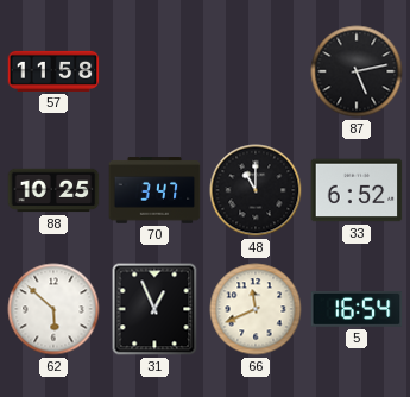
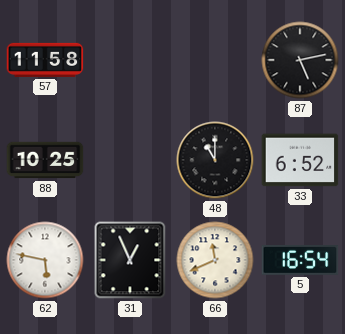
70: 3:47 -> none (154, 190)
62: 5:52 -> 5:47 (45, 260)
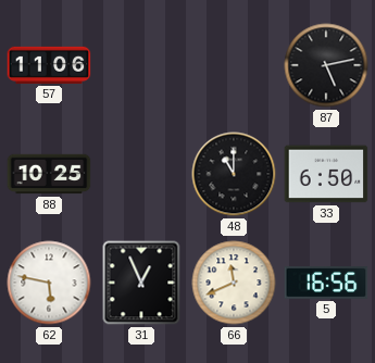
57: 11:58 -> 11:06 (49, 65)
33: 6:52 -> 6:50 (326, 174)
5: 16:54 -> 16:56 (326, 283)
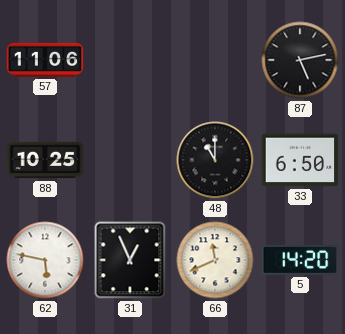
5: 16:56 -> 14:20 (300, 260)
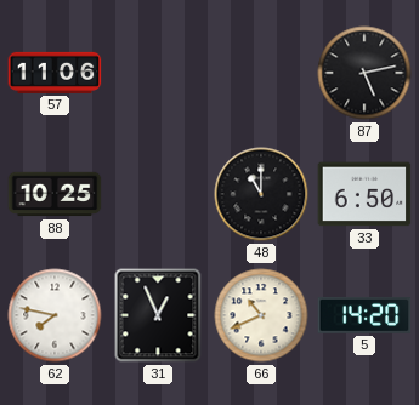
62: 5:47 -> 7:47 (55, 315)
66: 11:41 -> 10:41 (261, 315)
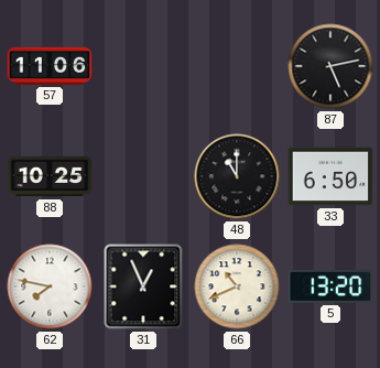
5: 14:20 -> 13:20 (330, 286)
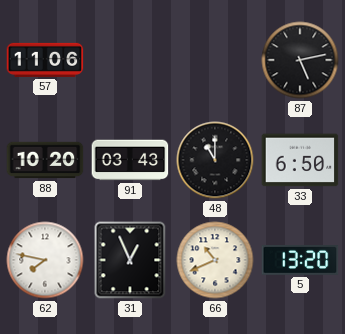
88: 10:25 -> 10:20 (45, 160)
91: none -> 03:43 (130, 160)
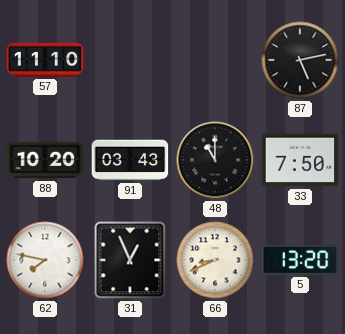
57: 11:06 -> 11:10 (45, 60)
33: 6:50 -> 7:50 (300, 160)
66: 10:41 -> 8:41 (215, 260)
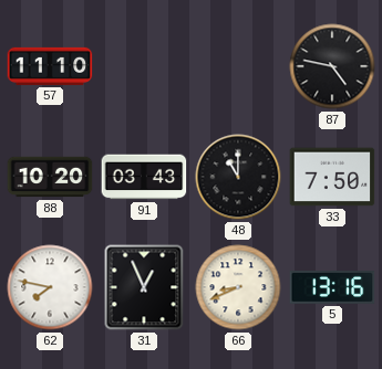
87: 5:13 -> 4:47 (332, 66)
5: 13:20 -> 13:16 (332, 287)
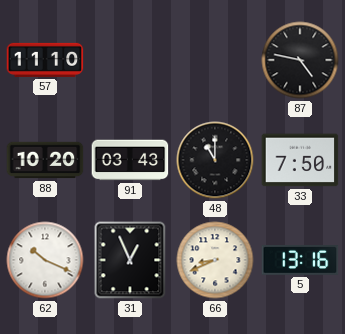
62: 7:47 -> 10:19 (45, 260)
